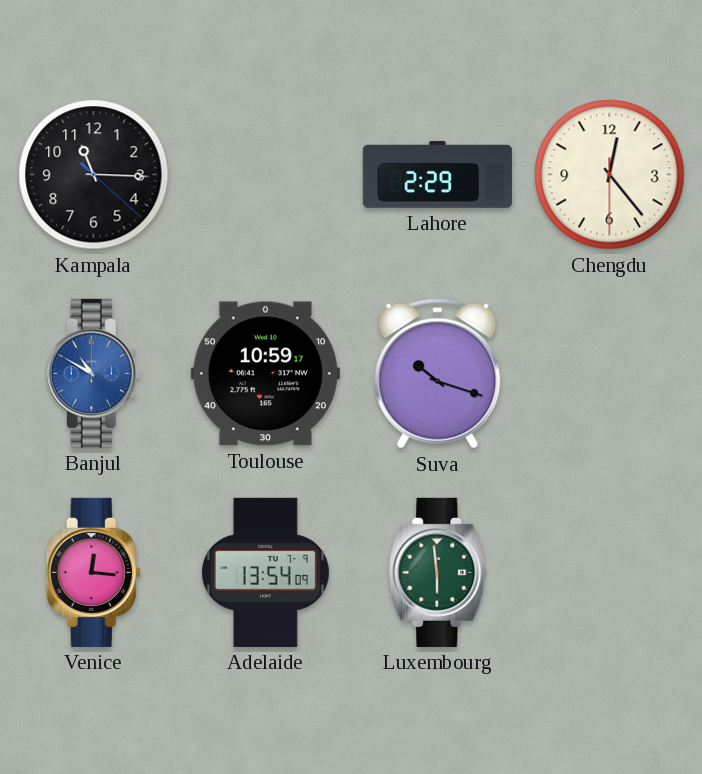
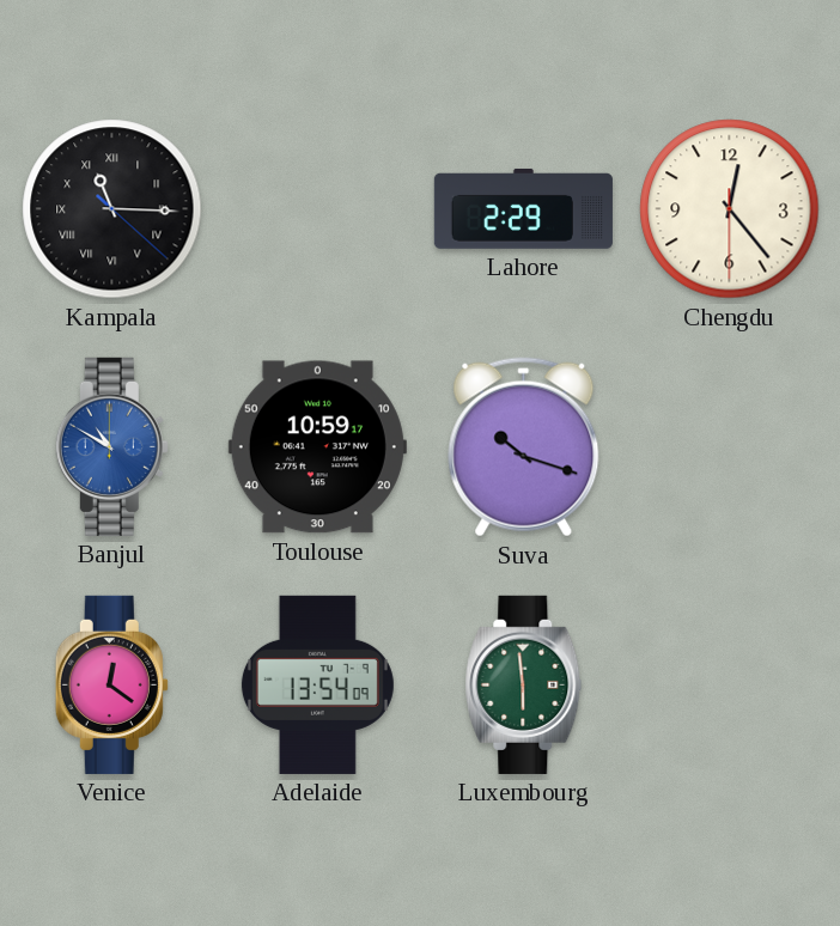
Kampala numerals: Arabic -> Roman (112, 209)
Venice: 12:16 -> 12:21 (111, 684)
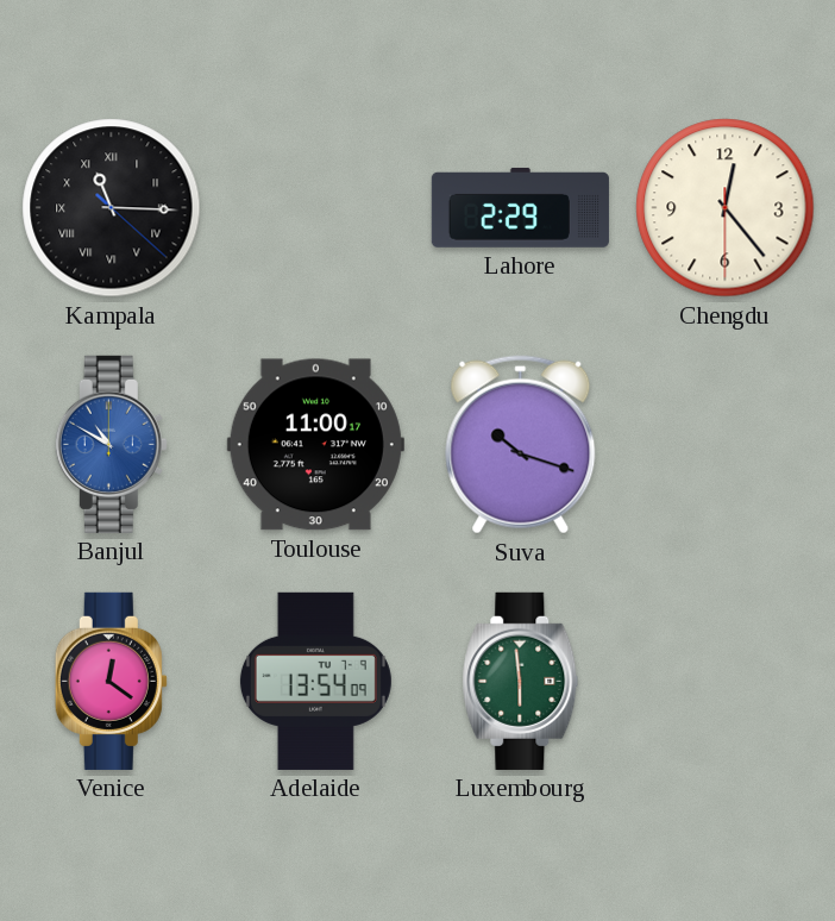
Toulouse: 10:59 -> 11:00 (315, 445)
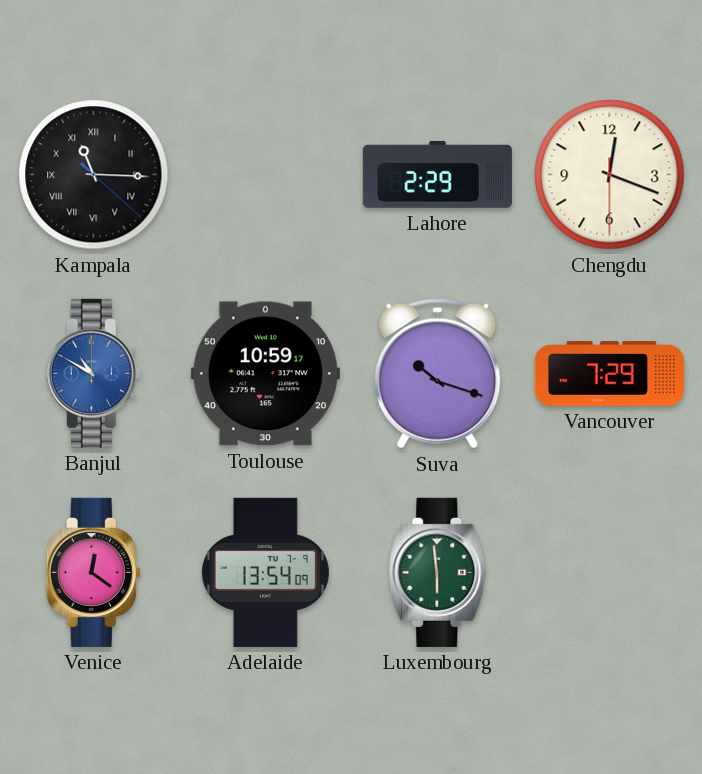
Chengdu: 12:23 -> 12:18 (610, 175)
Toulouse: 11:00 -> 10:59 (265, 374)
Vancouver: none -> 7:29 (609, 374)
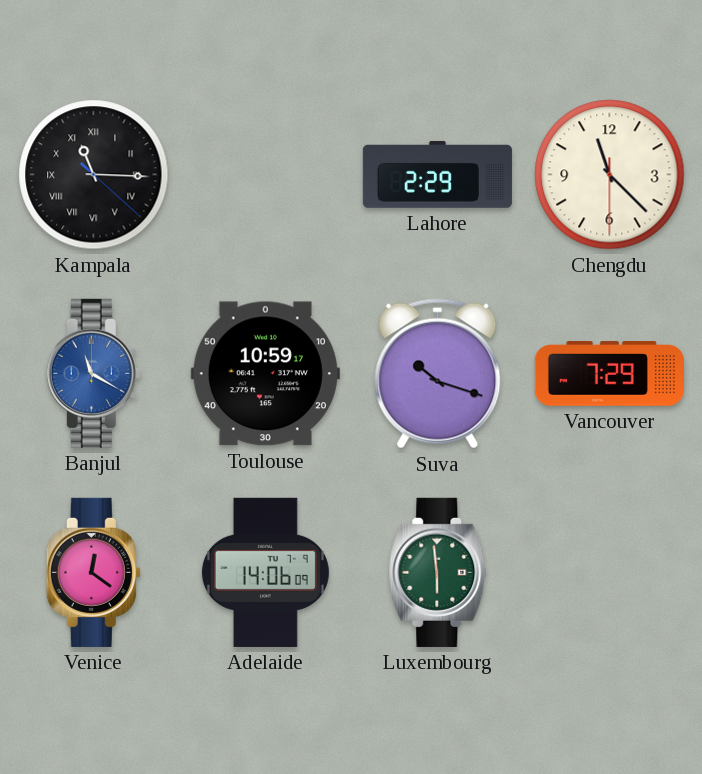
Chengdu: 12:18 -> 11:22 (610, 175)
Banjul: 10:50 -> 11:20 (93, 373)
Adelaide: 13:54 -> 14:06 (265, 572)
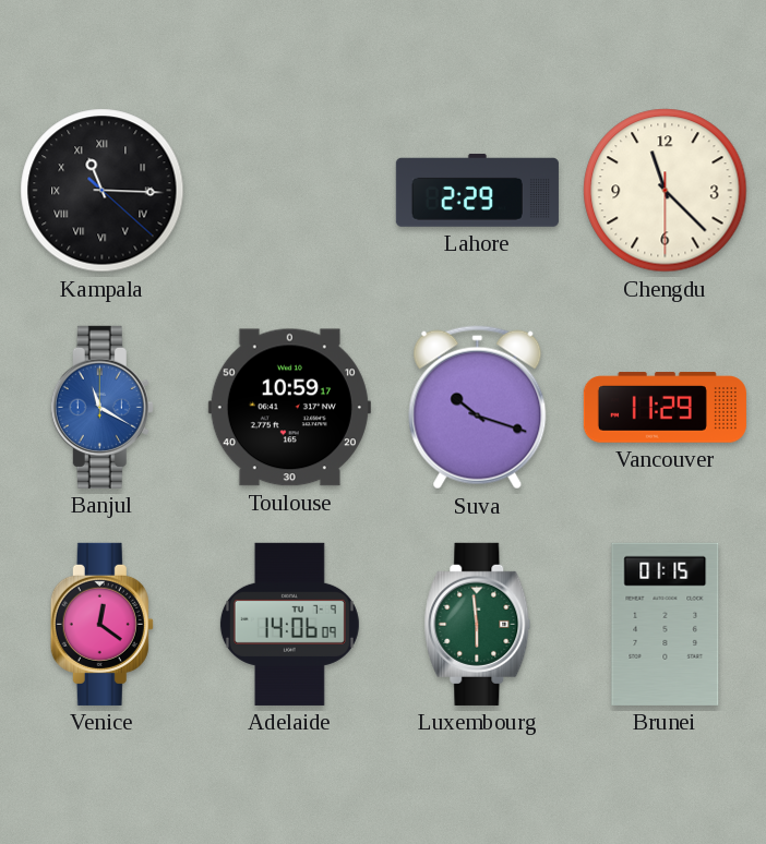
Vancouver: 7:29 -> 11:29 (665, 408)
Brunei: none -> 01:15 (666, 624)
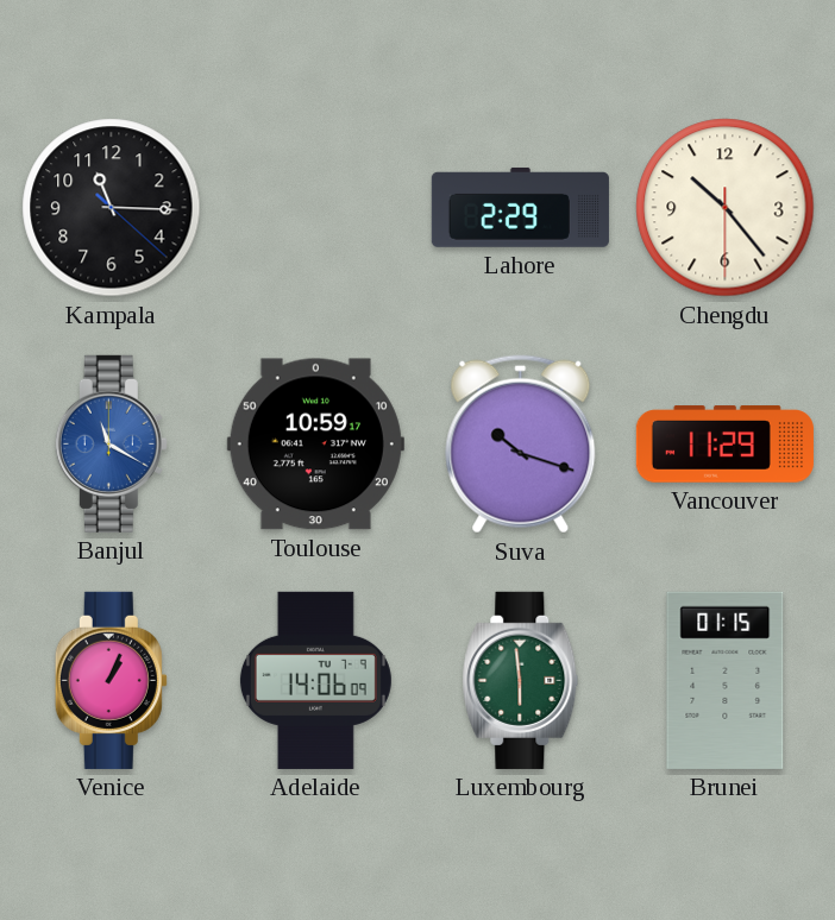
Kampala numerals: Roman -> Arabic (112, 208)
Chengdu: 11:22 -> 10:23 (726, 208)
Venice: 12:21 -> 1:04 (111, 680)
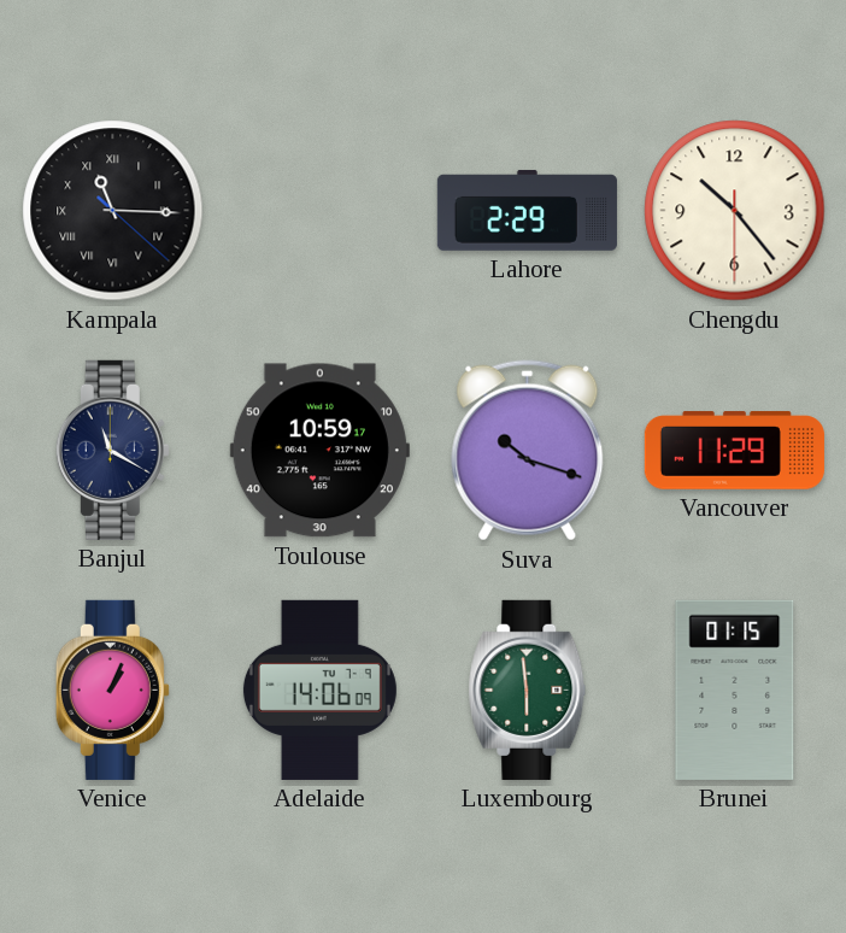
Kampala numerals: Arabic -> Roman (113, 211)
Banjul dial: blue -> navy (112, 450)
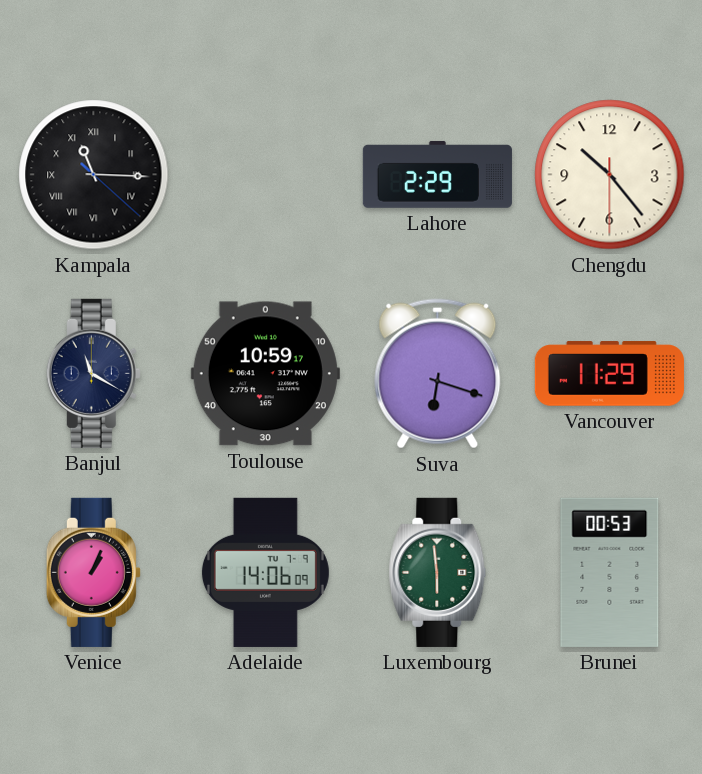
Suva: 10:18 -> 6:18 (438, 374)
Brunei: 01:15 -> 00:53 (610, 572)
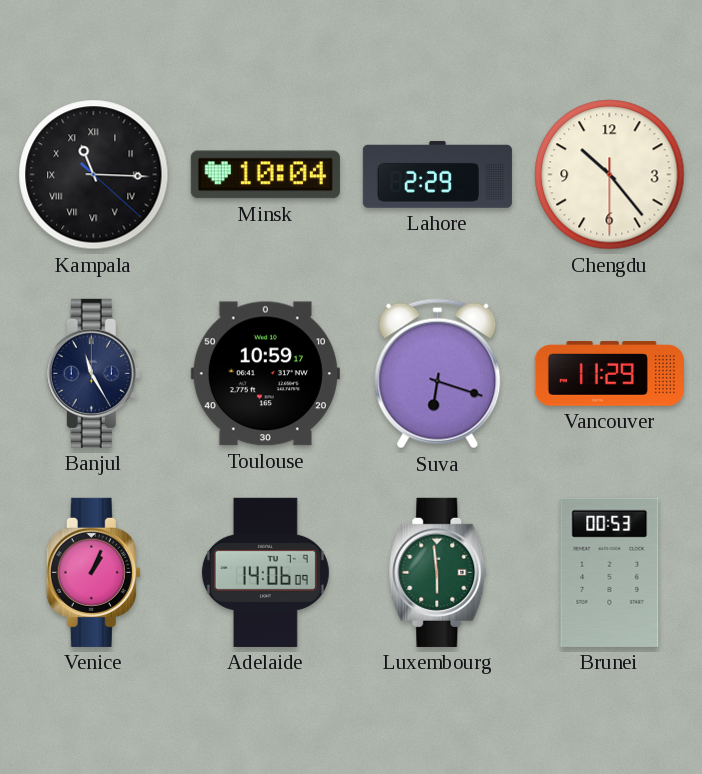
Minsk: none -> 10:04 (265, 175)
Banjul: 11:20 -> 11:25 (93, 373)
